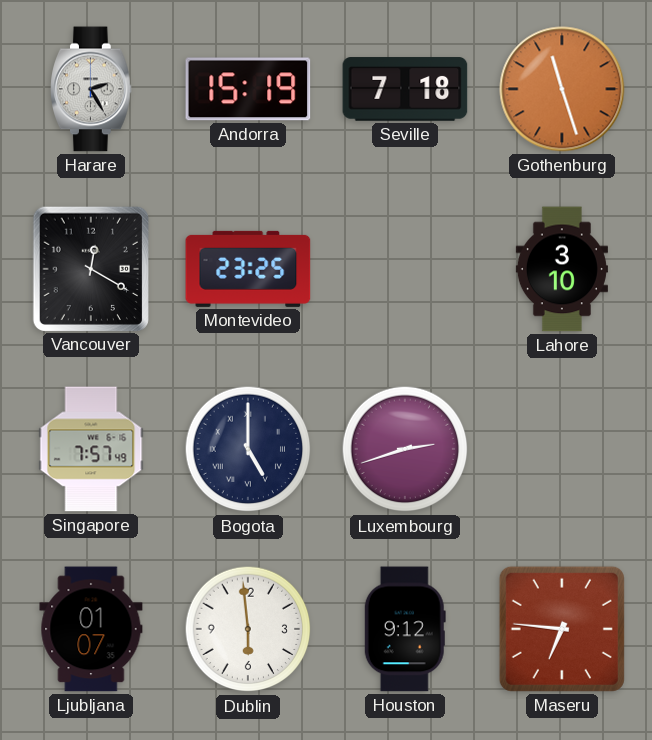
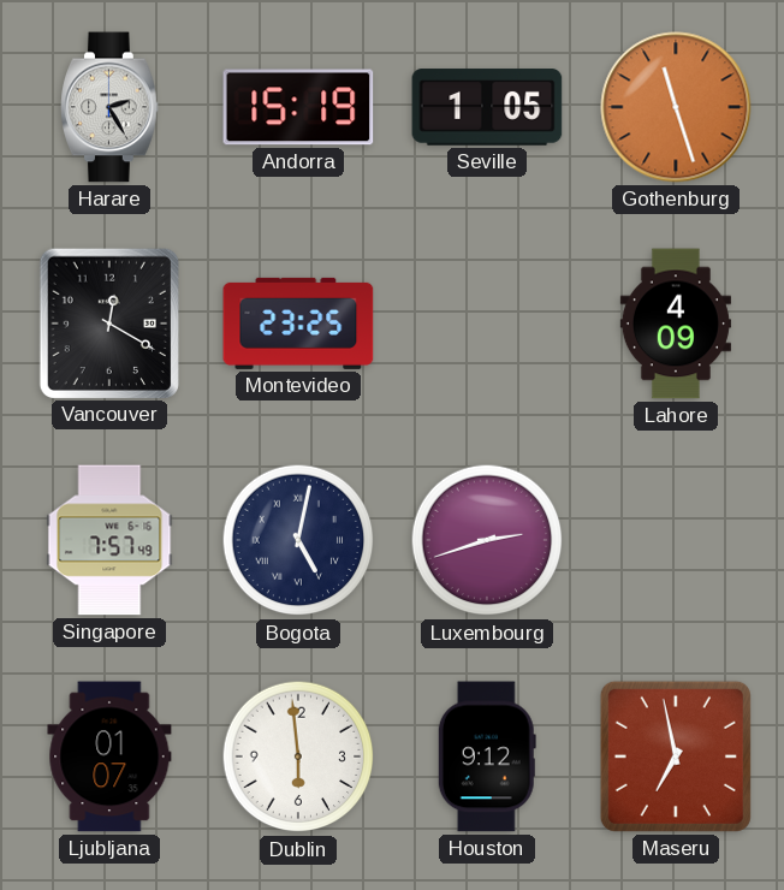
Seville: 7:18 -> 1:05 (487, 107)
Lahore: 3:10 -> 4:09 (676, 324)
Bogota: 5:00 -> 5:02 (298, 540)
Maseru: 6:46 -> 6:58 (676, 756)
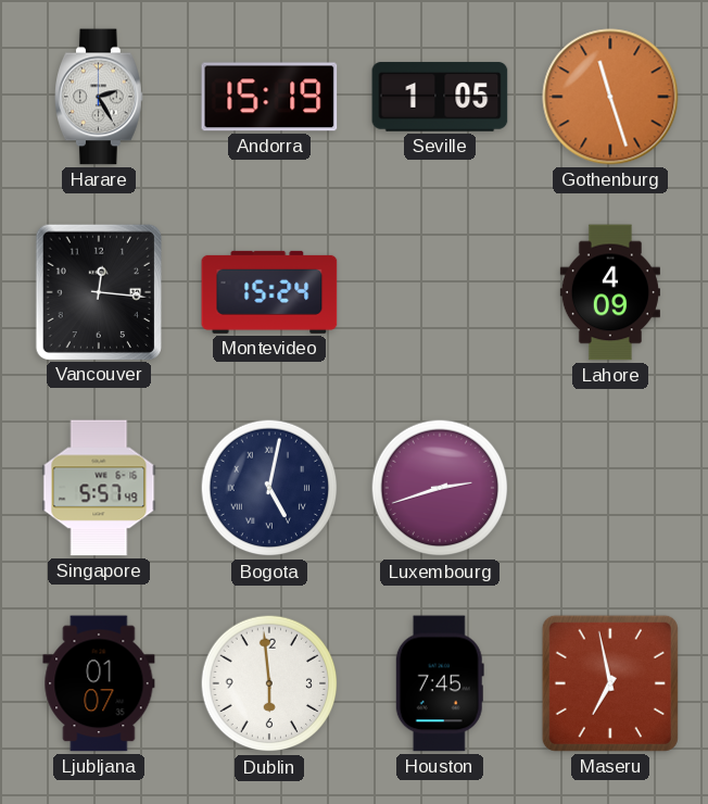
Vancouver: 12:20 -> 12:16 (98, 291)
Montevideo: 23:25 -> 15:24 (269, 292)
Singapore: 7:57 -> 5:57 (99, 488)
Houston: 9:12 -> 7:45 (440, 683)
